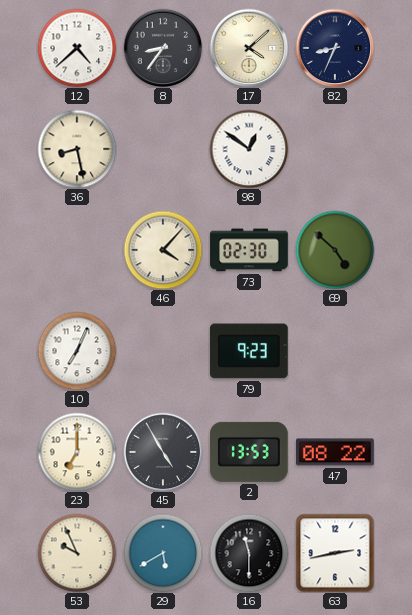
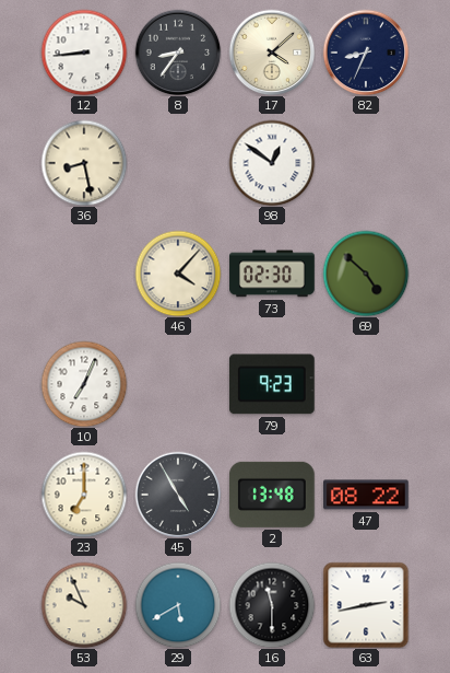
12: 4:38 -> 8:44 (84, 53)
2: 13:53 -> 13:48 (272, 495)
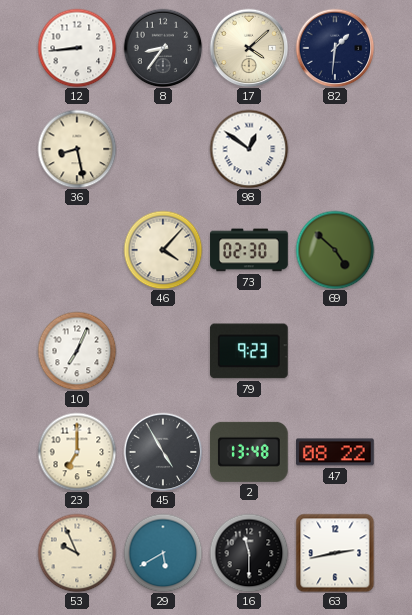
82: 8:34 -> 1:31 (335, 48)
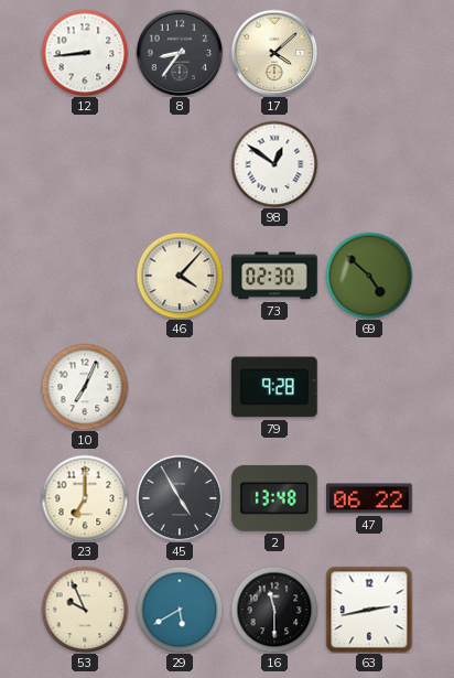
82: 1:31 -> none (335, 48)
36: 8:28 -> none (77, 149)
79: 9:23 -> 9:28 (274, 387)
47: 08:22 -> 06:22 (370, 498)
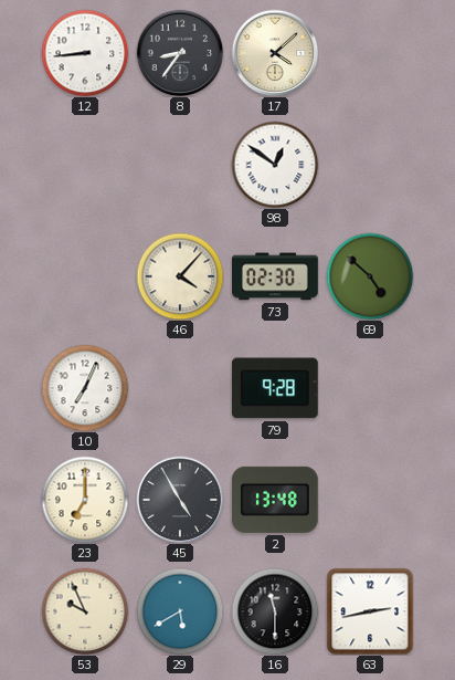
47: 06:22 -> none (370, 498)
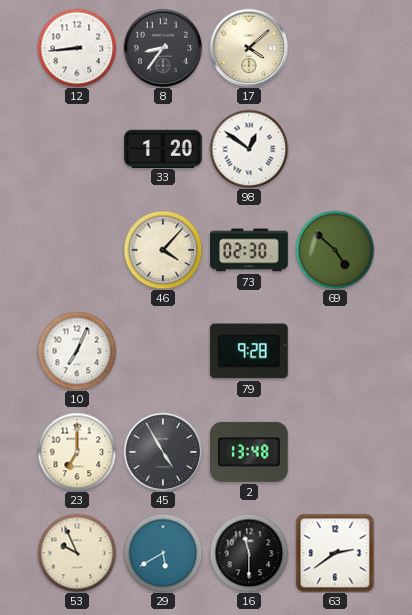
33: none -> 1:20 (163, 148)
63: 2:43 -> 2:39 (335, 553)
